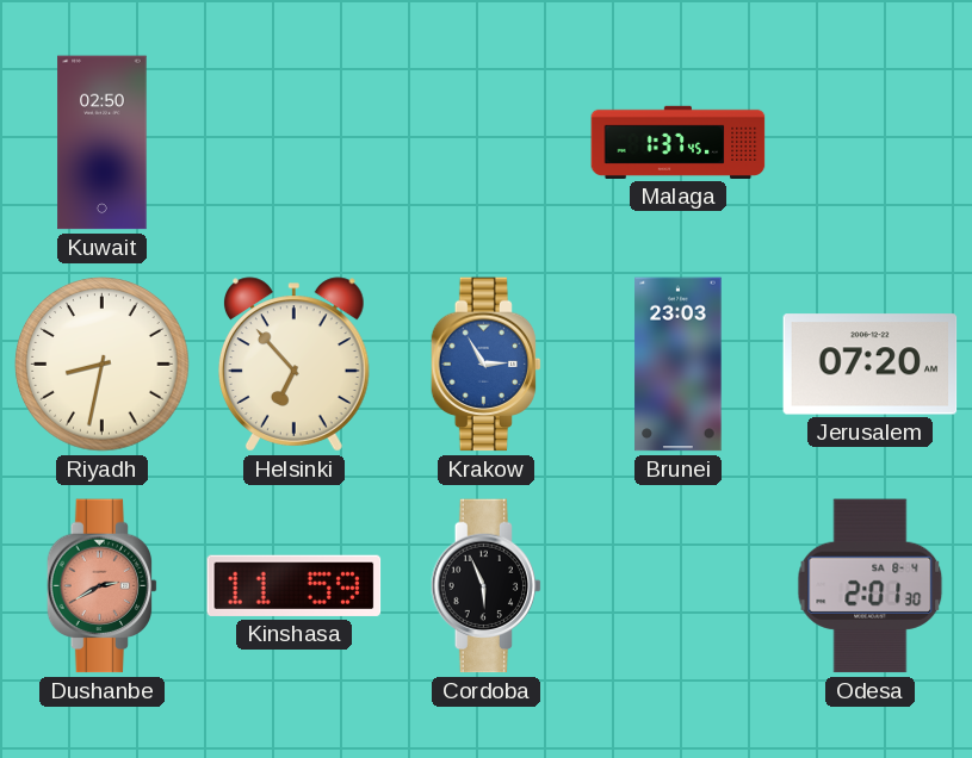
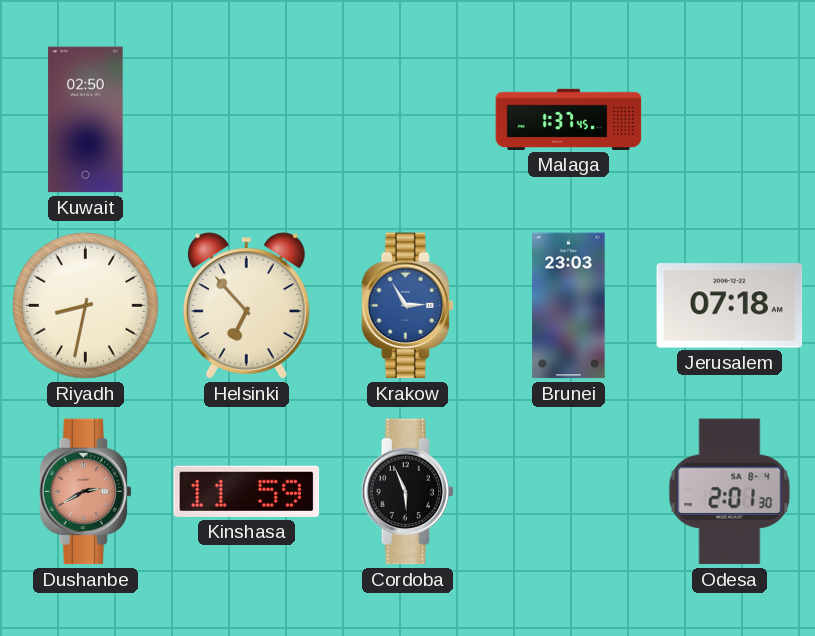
Jerusalem: 07:20 -> 07:18 (730, 306)
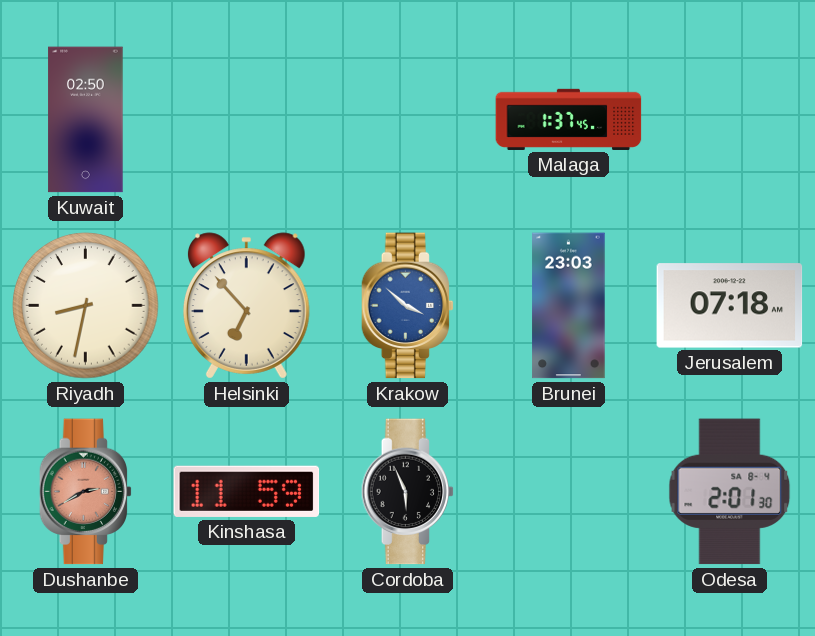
Krakow: 2:55 -> 3:52 (408, 306)
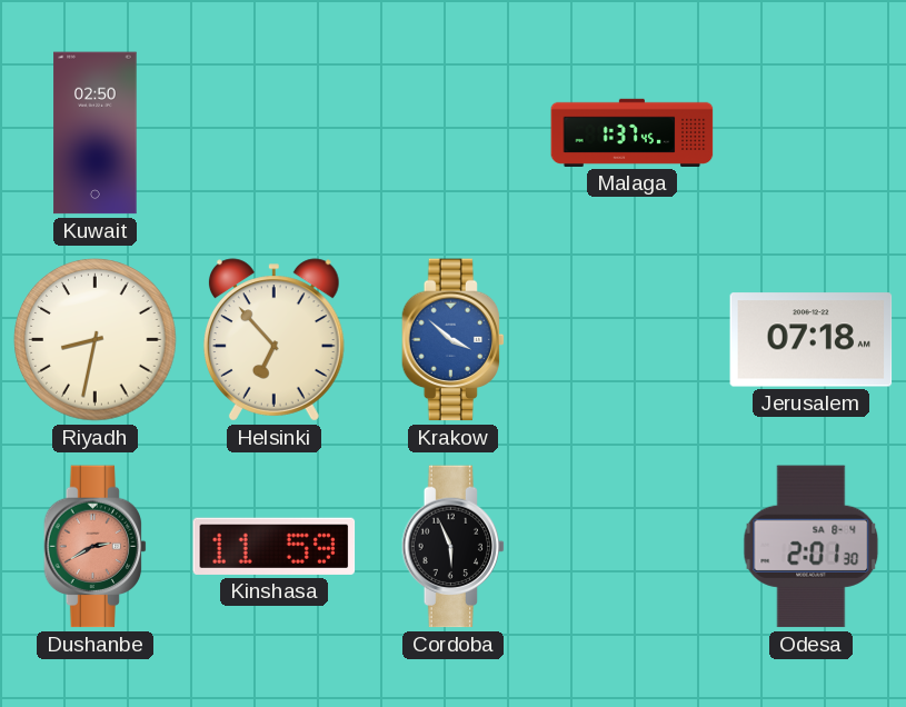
Brunei: 23:03 -> none (569, 306)
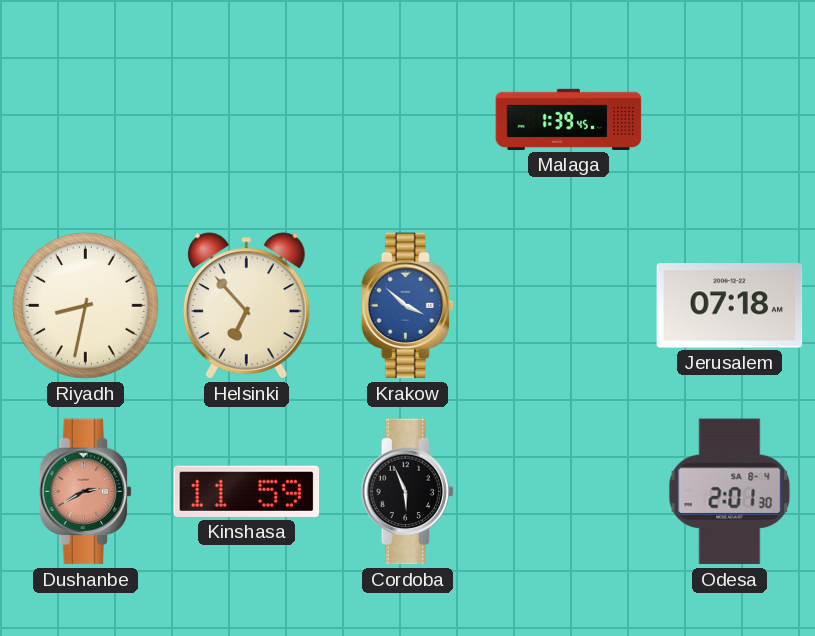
Kuwait: 02:50 -> none (96, 133)
Malaga: 1:37 -> 1:39 (569, 119)
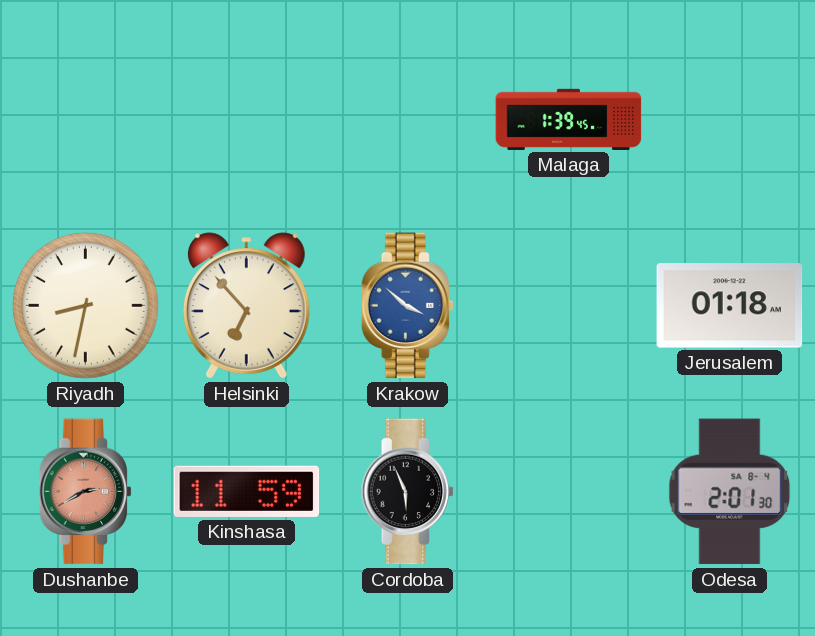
Jerusalem: 07:18 -> 01:18 (730, 306)
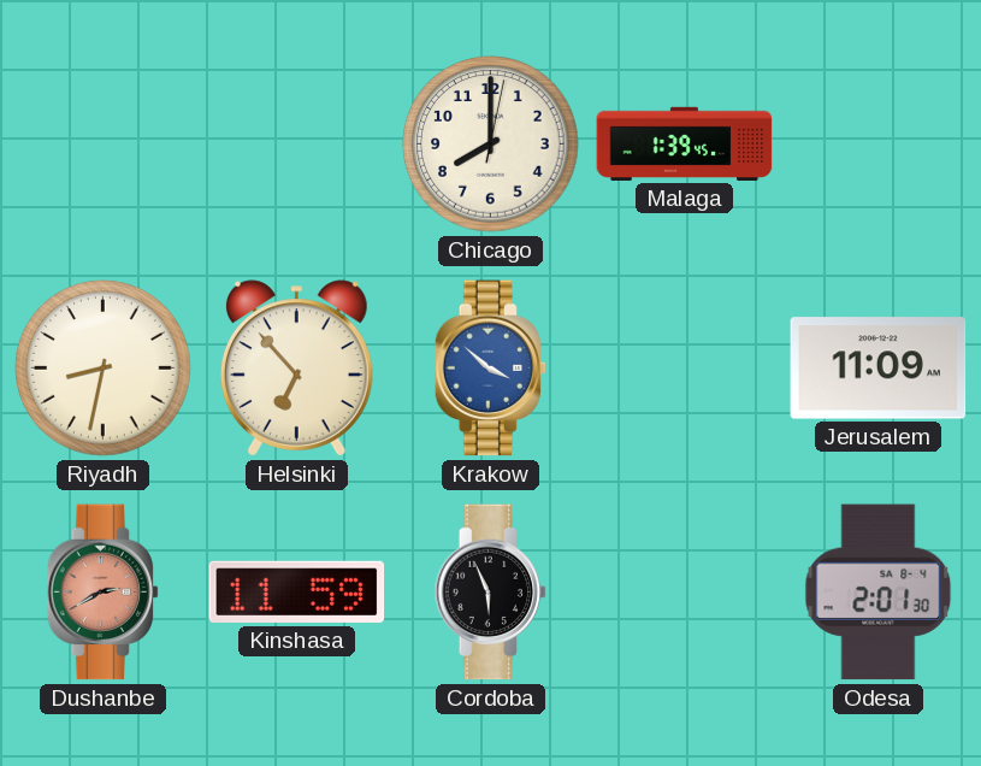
Chicago: none -> 8:00 (491, 145)
Jerusalem: 01:18 -> 11:09 (879, 369)
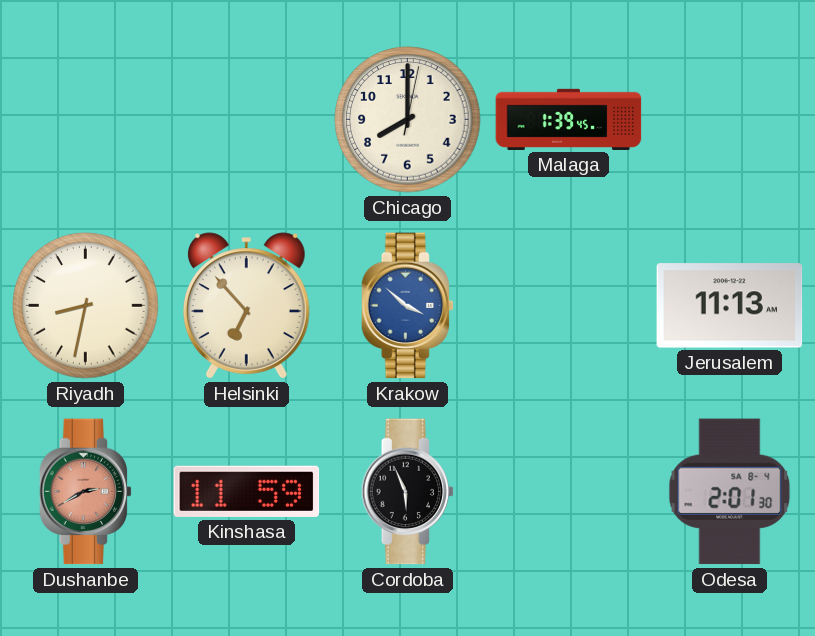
Jerusalem: 11:09 -> 11:13 (730, 306)
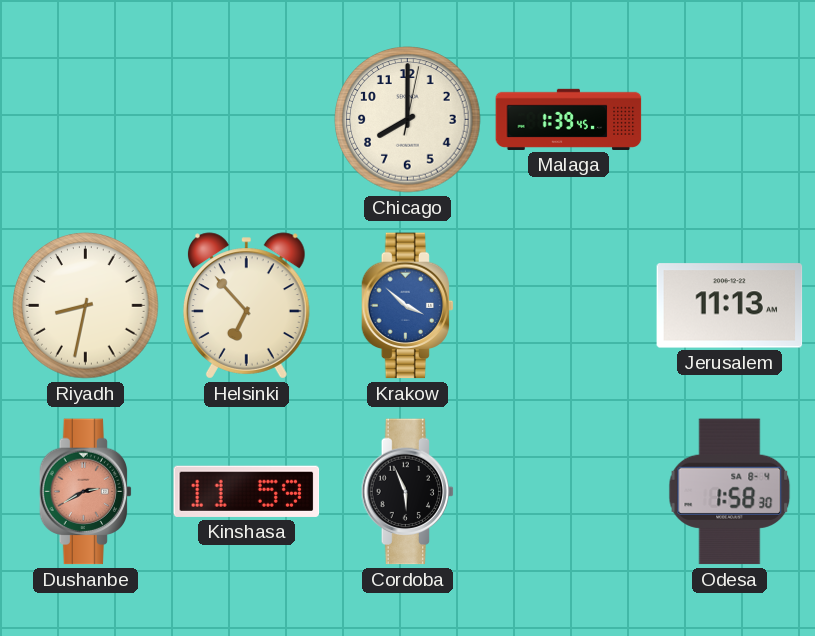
Odesa: 2:01 -> 1:58 (730, 492)
